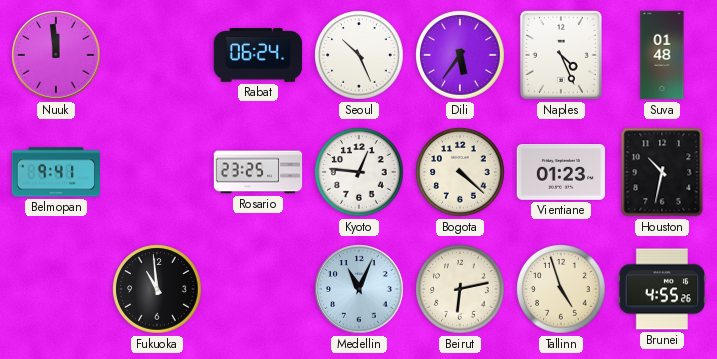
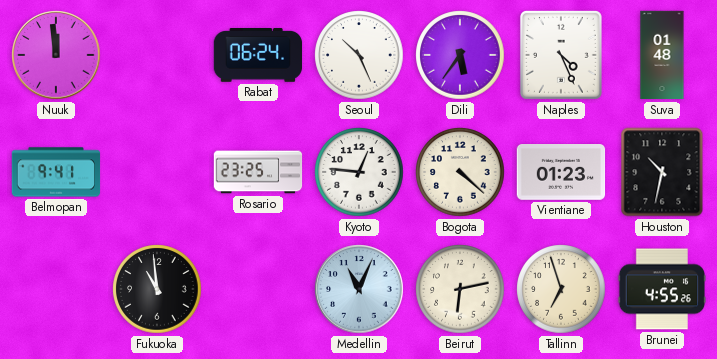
Tallinn: 4:57 -> 6:57 (561, 289)
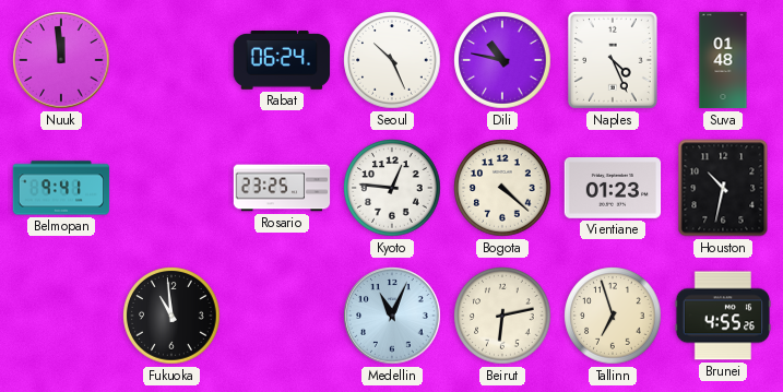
Dili: 5:36 -> 10:47 (502, 60)
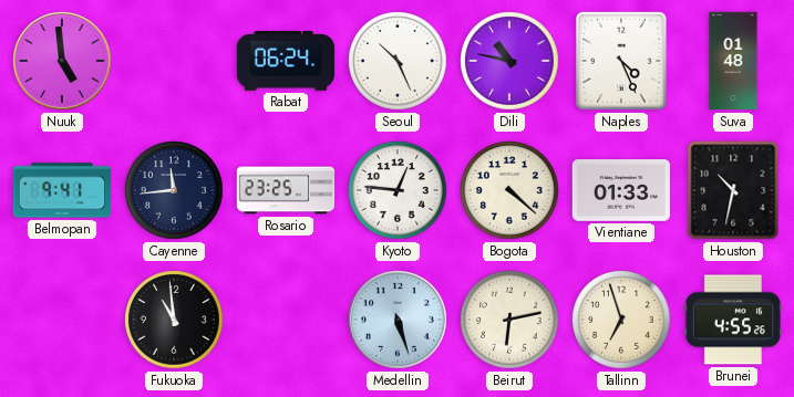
Nuuk: 11:59 -> 4:59 (62, 61)
Cayenne: none -> 11:44 (174, 190)
Vientiane: 01:23 -> 01:33 (621, 191)
Medellin: 11:04 -> 5:27 (398, 320)
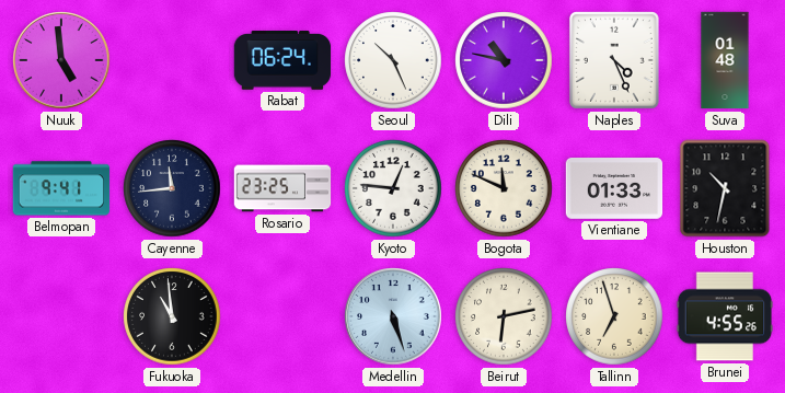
Bogota: 4:22 -> 11:49 (504, 188)
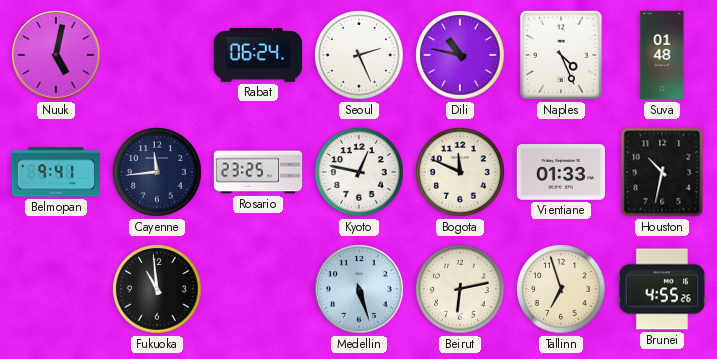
Nuuk: 4:59 -> 5:02 (56, 55)
Seoul: 10:26 -> 2:26 (359, 55)
Kyoto: 12:46 -> 12:47 (359, 172)
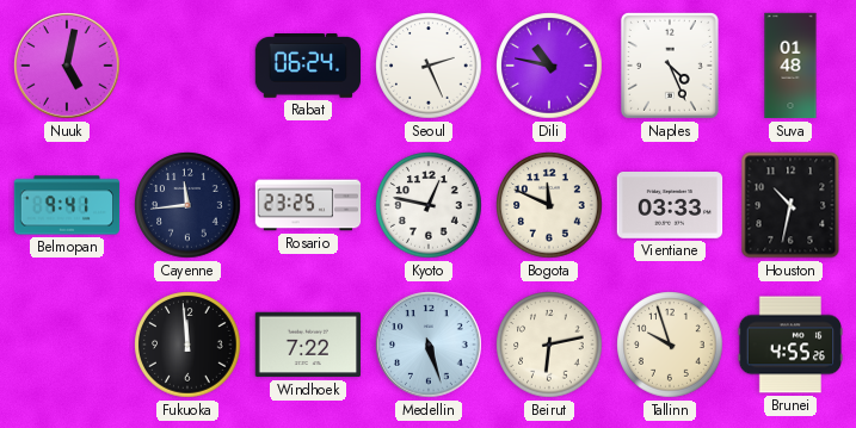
Vientiane: 01:33 -> 03:33 (670, 206)
Fukuoka: 10:59 -> 11:59 (187, 345)
Windhoek: none -> 7:22 (308, 345)
Tallinn: 6:57 -> 9:57 (670, 345)
